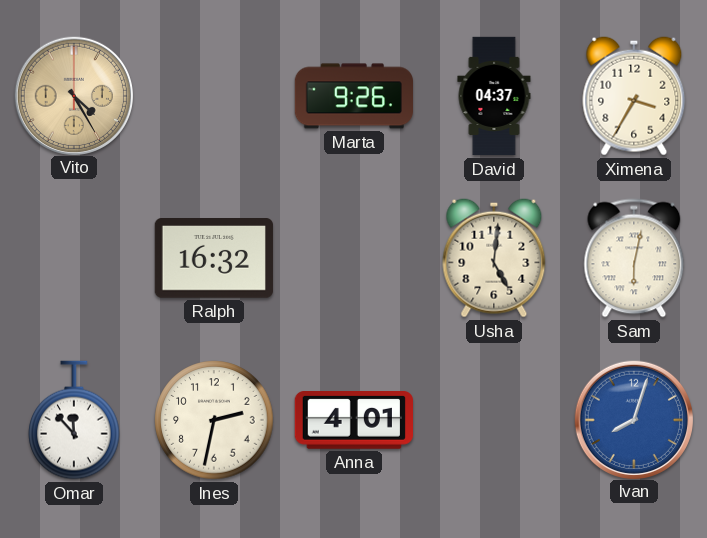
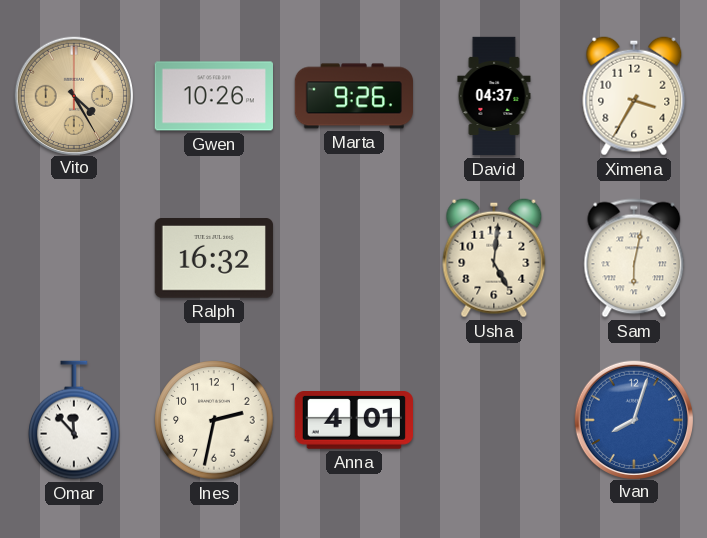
Gwen: none -> 10:26 (213, 96)
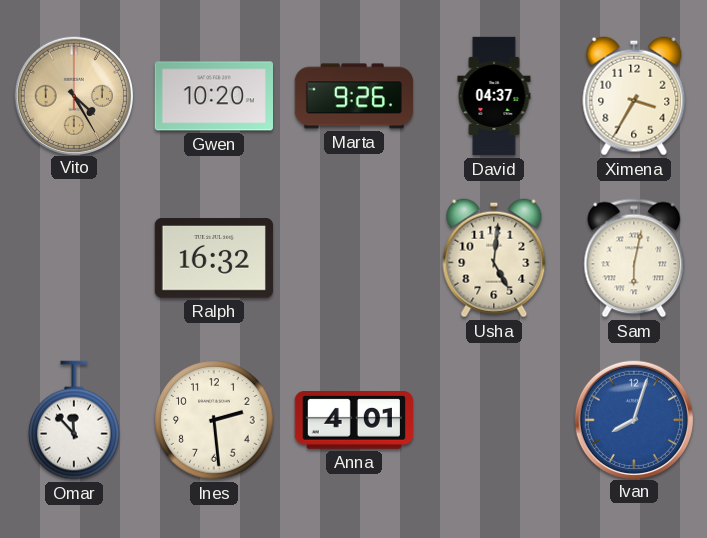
Gwen: 10:26 -> 10:20 (213, 96)
Ines: 2:32 -> 2:29 (214, 420)
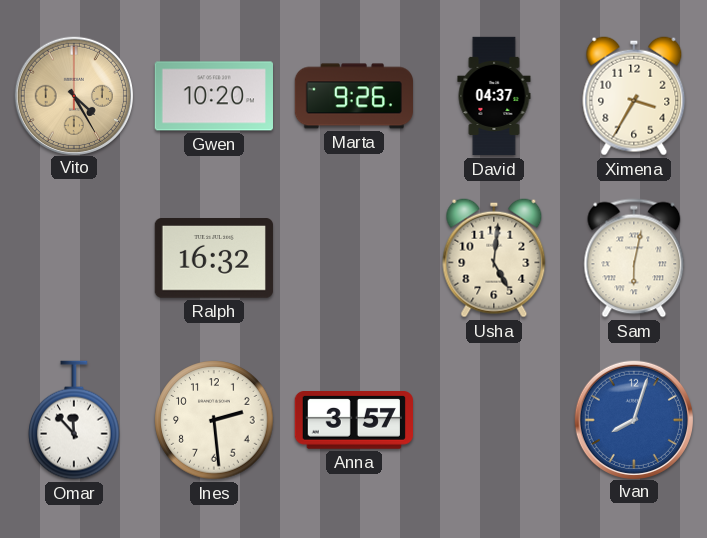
Anna: 4:01 -> 3:57 (353, 421)
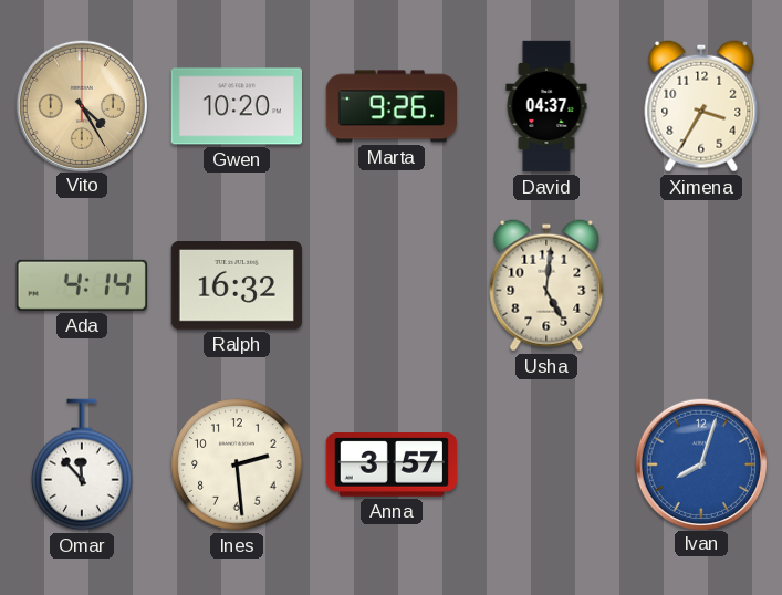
Ada: none -> 4:14 (82, 285)
Sam: 6:02 -> none (634, 258)
